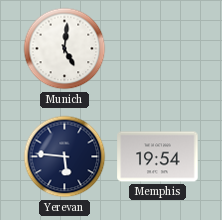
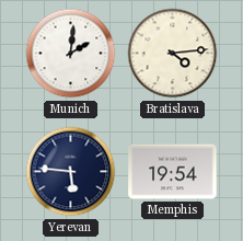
Munich: 5:01 -> 2:01 (71, 54)
Bratislava: none -> 4:14 (173, 54)
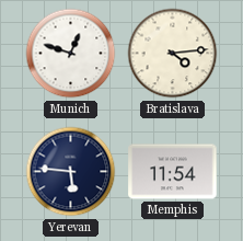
Munich: 2:01 -> 12:48 (71, 54)
Memphis: 19:54 -> 11:54 (173, 172)
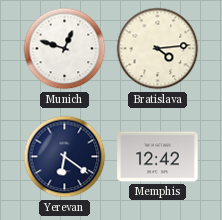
Yerevan: 5:46 -> 6:21 (65, 157)
Memphis: 11:54 -> 12:42 (158, 157)
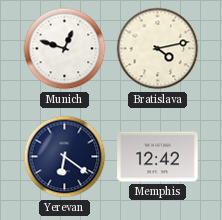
Bratislava: 4:14 -> 4:13 (158, 49)
